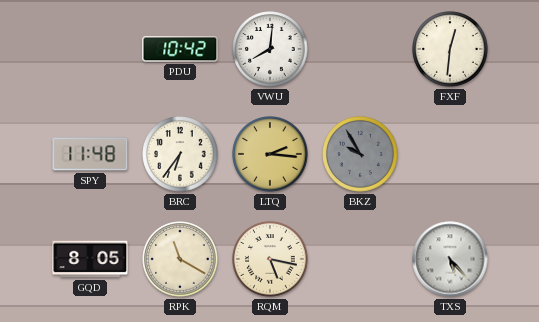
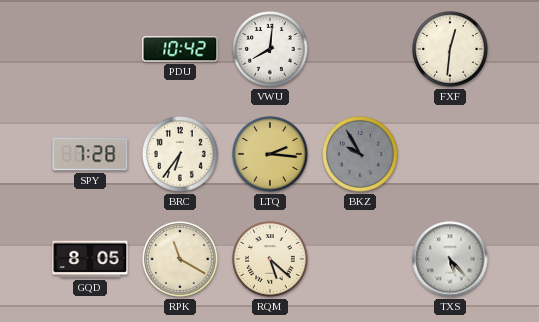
SPY: 11:48 -> 7:28 (90, 154)
RQM: 5:17 -> 5:22 (270, 259)
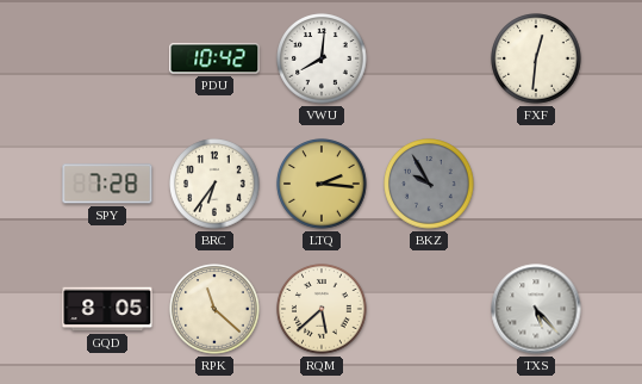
RPK: 11:20 -> 11:22 (214, 309)
RQM: 5:22 -> 5:38 (322, 309)
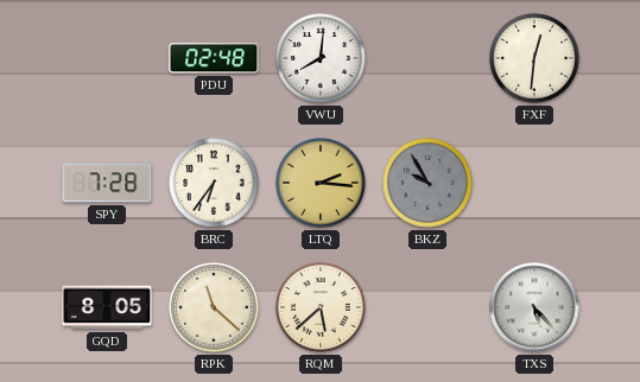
PDU: 10:42 -> 02:48 (214, 58)
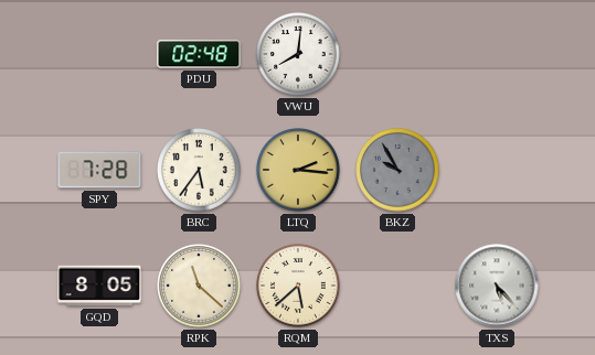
FXF: 12:31 -> none (534, 58)
BRC: 6:36 -> 5:36 (199, 170)
